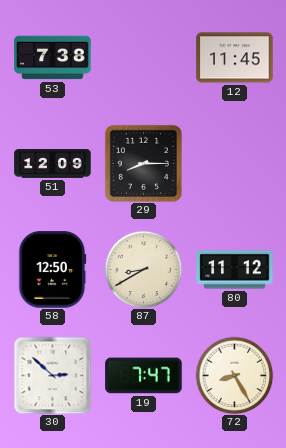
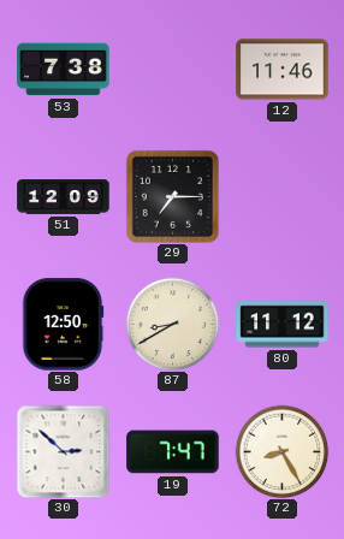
12: 11:45 -> 11:46 (283, 70)
29: 8:15 -> 7:15 (172, 196)
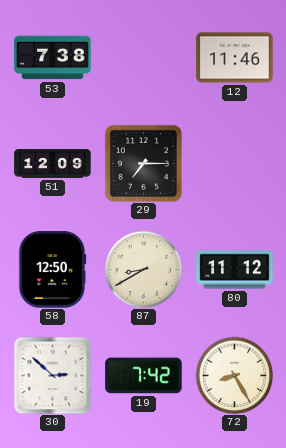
19: 7:47 -> 7:42 (144, 376)
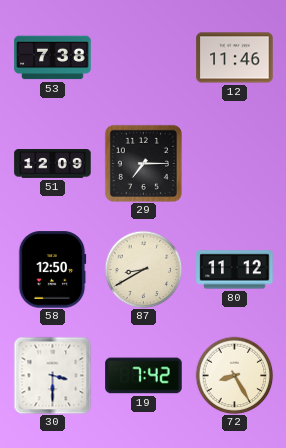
30: 2:52 -> 3:30 (52, 375)
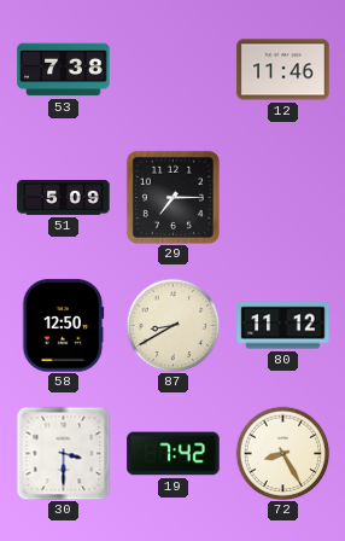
51: 12:09 -> 5:09 (64, 198)
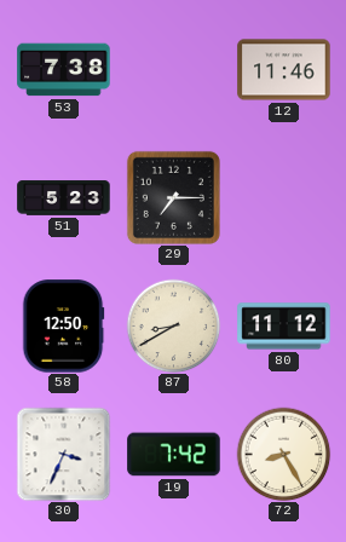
51: 5:09 -> 5:23 (64, 198)
30: 3:30 -> 3:34 (63, 454)
